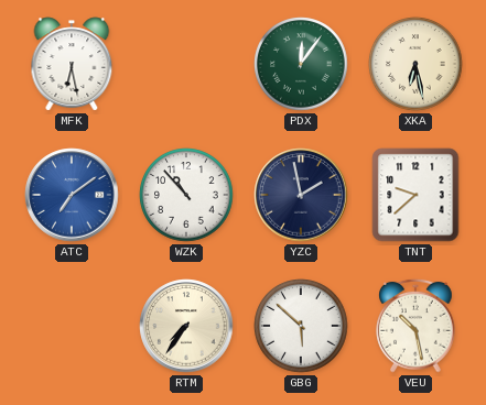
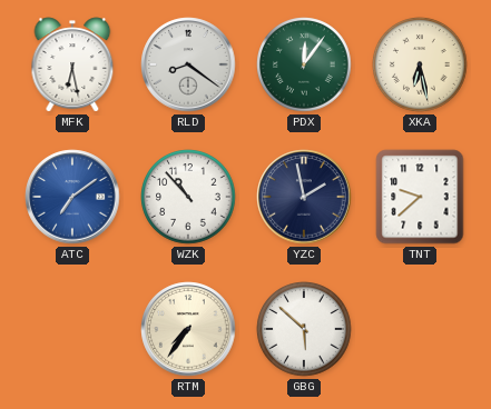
RLD: none -> 8:21 (188, 64)
VEU: 10:28 -> none (415, 326)
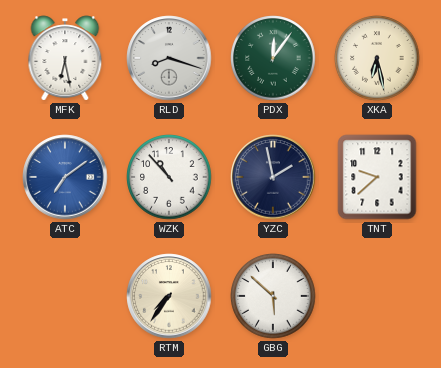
RLD: 8:21 -> 8:18 (169, 58)
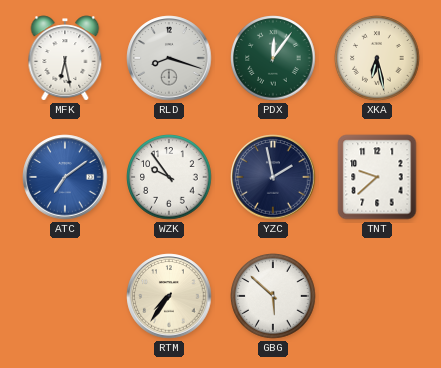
WZK: 10:53 -> 9:54 (169, 177)
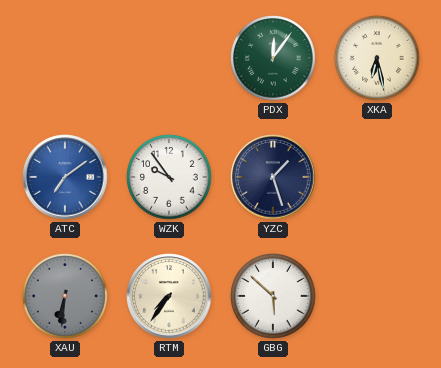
MFK: 6:28 -> none (65, 58)
RLD: 8:18 -> none (169, 58)
YZC: 1:58 -> 1:27 (273, 177)
TNT: 9:38 -> none (377, 177)
XAU: none -> 6:31 (65, 296)
